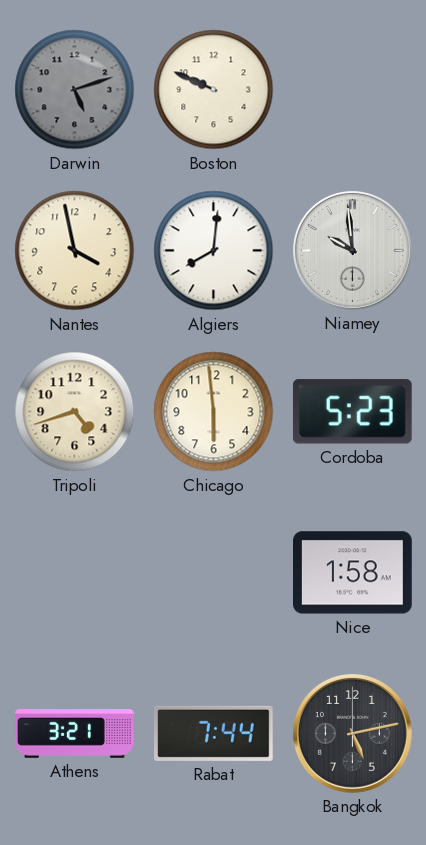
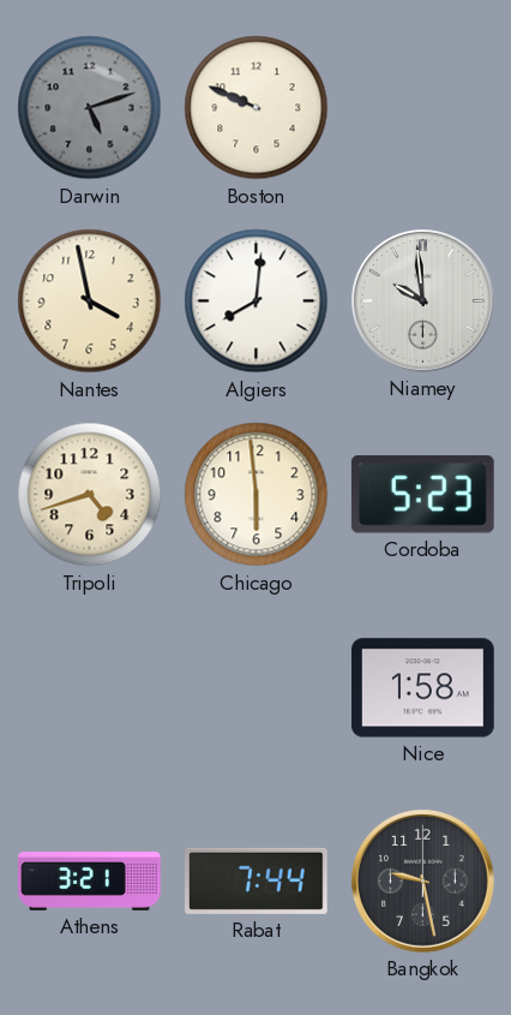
Bangkok: 5:13 -> 9:28 (422, 880)
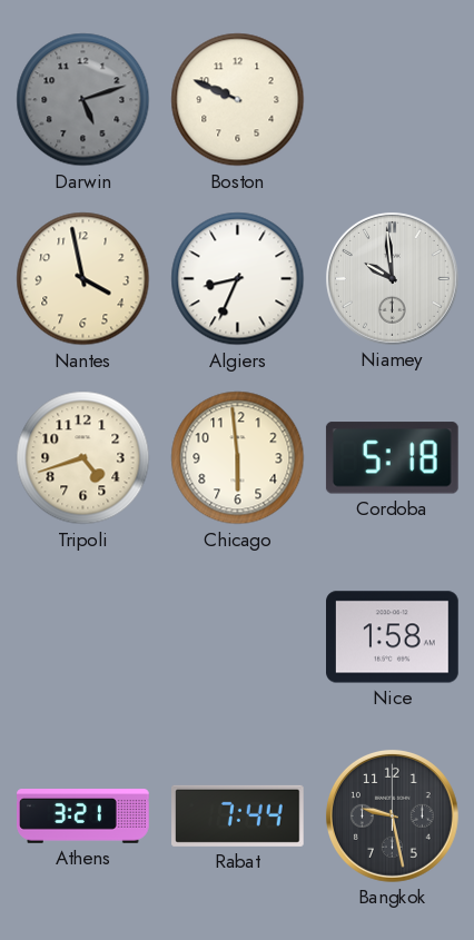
Algiers: 8:01 -> 8:34 (238, 279)
Cordoba: 5:23 -> 5:18 (392, 458)
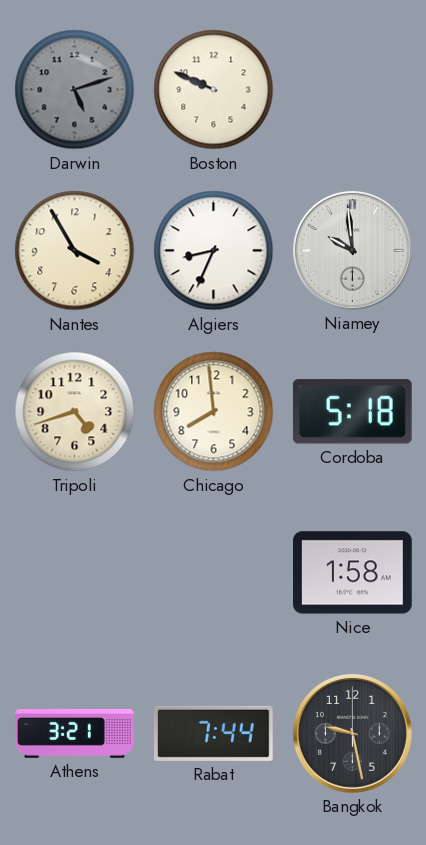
Nantes: 3:58 -> 3:55 (75, 251)
Chicago: 5:59 -> 7:59 (214, 412)
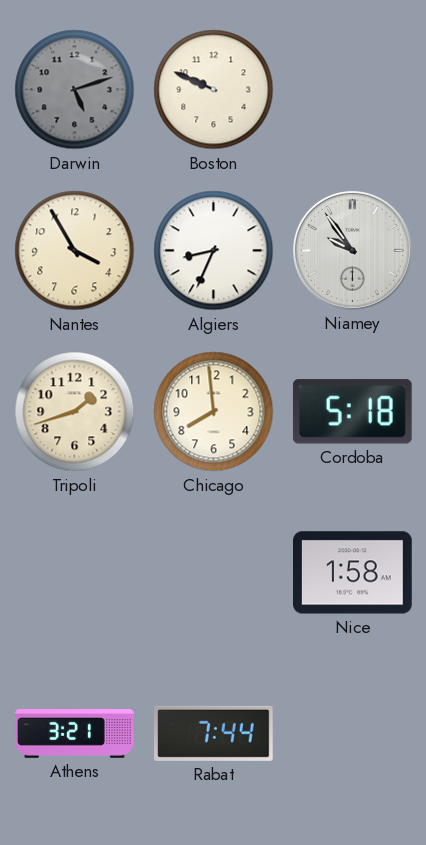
Niamey: 9:59 -> 9:54 (352, 250)
Tripoli: 4:42 -> 1:42 (75, 412)
Bangkok: 9:28 -> none (352, 733)
